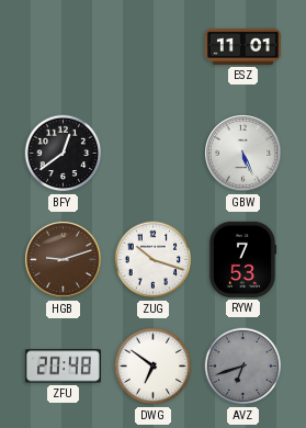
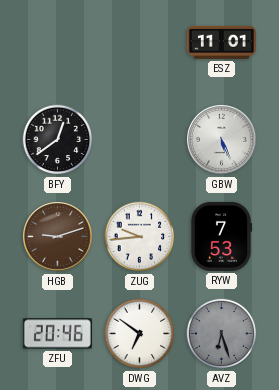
ZUG: 10:18 -> 9:44 (140, 237)
ZFU: 20:48 -> 20:46 (57, 334)
AVZ: 6:42 -> 6:27 (222, 334)
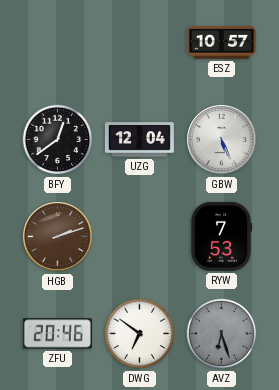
ESZ: 11:01 -> 10:57 (221, 42)
UZG: none -> 12:04 (139, 140)
HGB: 9:12 -> 2:12 (58, 237)
ZUG: 9:44 -> none (140, 237)
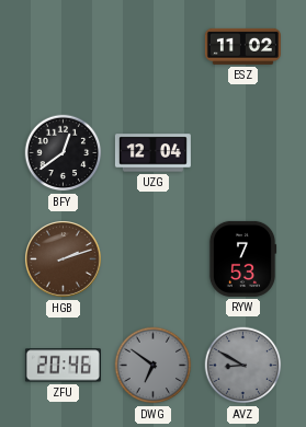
ESZ: 10:57 -> 11:02 (242, 46)
GBW: 5:26 -> none (222, 140)
DWG dial: white -> grey (154, 366)
AVZ: 6:27 -> 8:50 (243, 366)
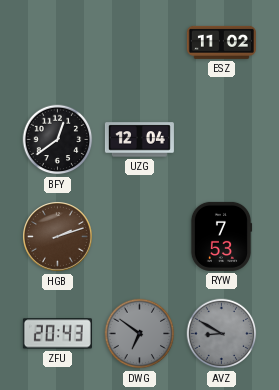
ZFU: 20:46 -> 20:43 (57, 334)
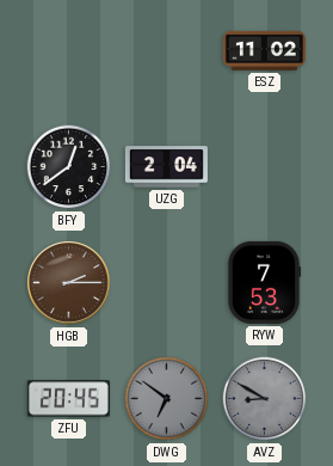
UZG: 12:04 -> 2:04 (166, 167)
HGB: 2:12 -> 2:15 (69, 283)
ZFU: 20:43 -> 20:45 (68, 399)
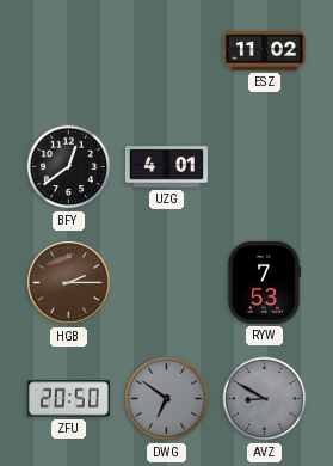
UZG: 2:04 -> 4:01 (166, 167)
ZFU: 20:45 -> 20:50 (68, 399)
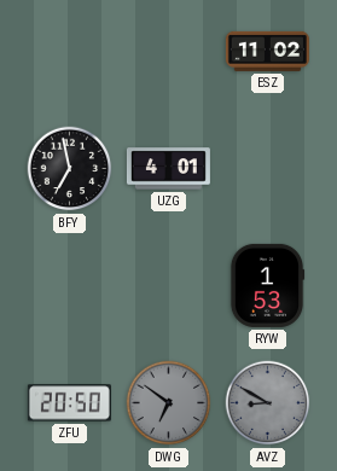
BFY: 12:39 -> 6:58 (70, 169)
HGB: 2:15 -> none (69, 283)
RYW: 7:53 -> 1:53 (267, 285)
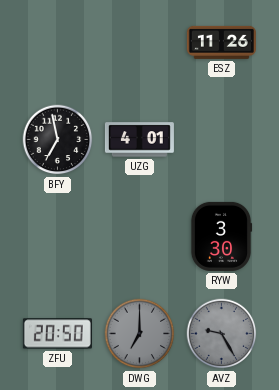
ESZ: 11:02 -> 11:26 (221, 42)
RYW: 1:53 -> 3:30 (221, 236)
DWG: 6:51 -> 7:00 (140, 334)
AVZ: 8:50 -> 9:25 (222, 334)
